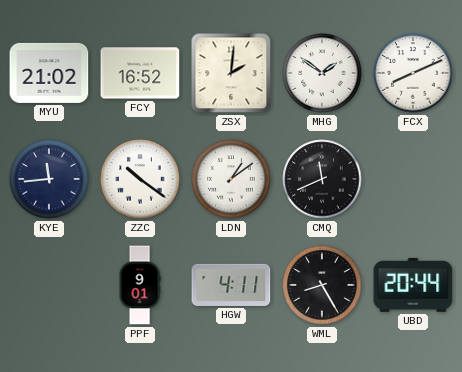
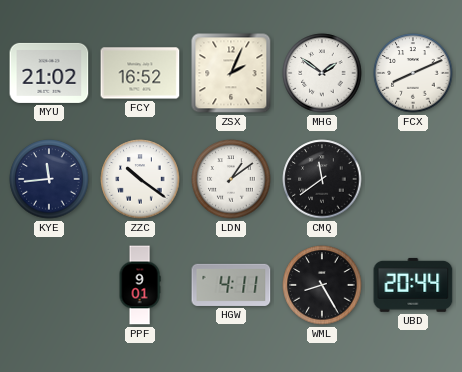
ZSX: 2:01 -> 2:04 (231, 73)
CMQ: 11:41 -> 11:39 (322, 179)
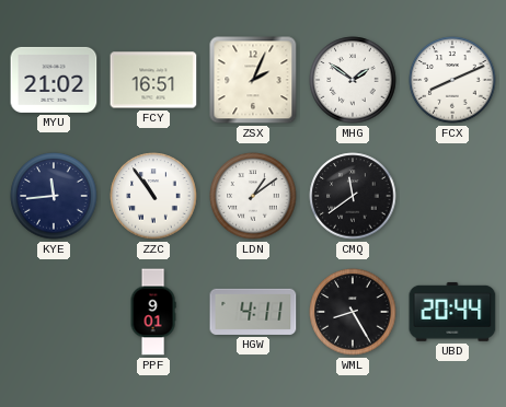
FCY: 16:52 -> 16:51 (153, 80)
ZZC: 10:21 -> 10:54 (153, 196)
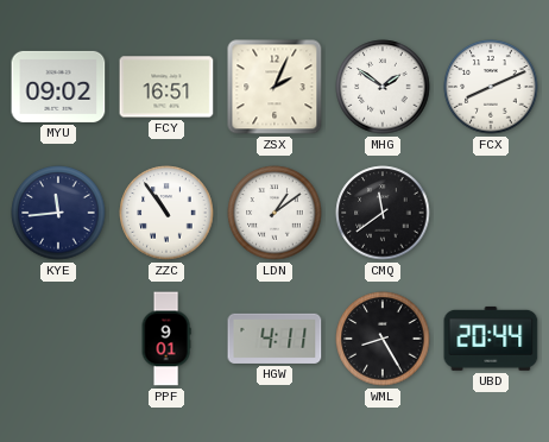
MYU: 21:02 -> 09:02 (58, 87)
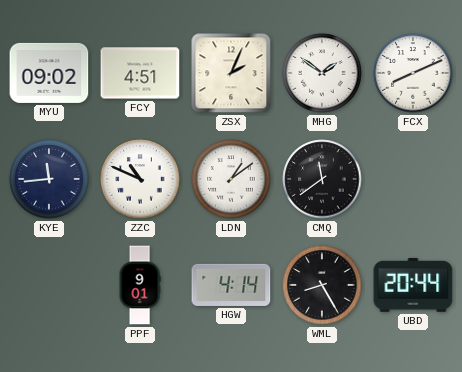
FCY: 16:51 -> 4:51 (140, 73)
ZZC: 10:54 -> 10:49 (140, 179)
HGW: 4:11 -> 4:14 (231, 285)
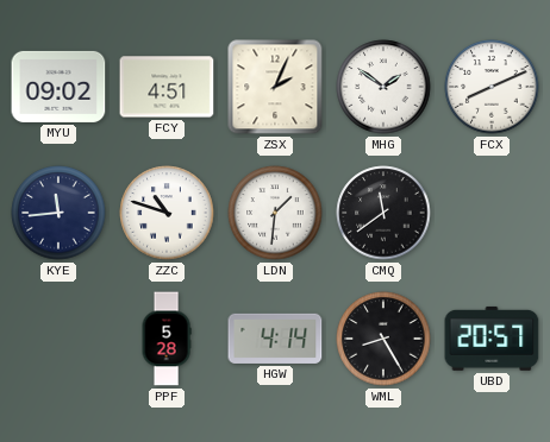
ZZC: 10:49 -> 10:48 (167, 213)
LDN: 1:09 -> 1:31 (275, 213)
PPF: 9:01 -> 5:28 (167, 339)
UBD: 20:44 -> 20:57 (492, 339)
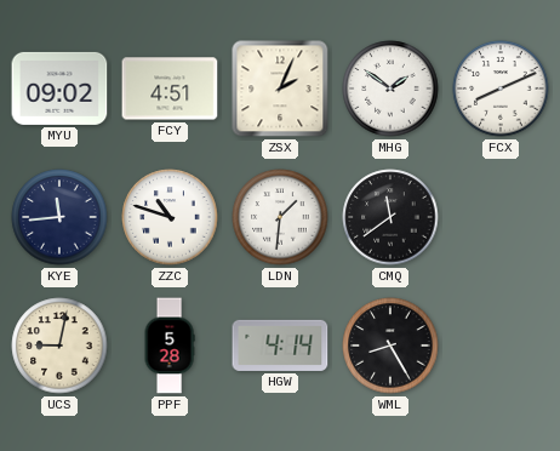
UCS: none -> 9:02 (59, 346)
UBD: 20:57 -> none (492, 339)
